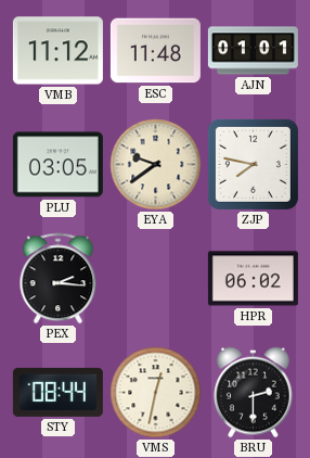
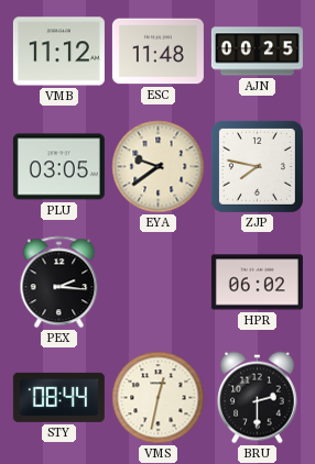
AJN: 01:01 -> 00:25 (257, 52)
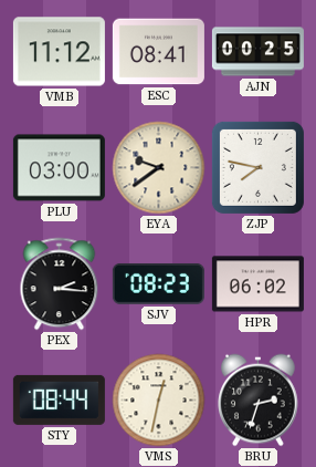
ESC: 11:48 -> 08:41 (158, 52)
PLU: 03:05 -> 03:00 (59, 168)
SJV: none -> 08:23 (158, 283)
BRU: 2:30 -> 2:33 (259, 401)
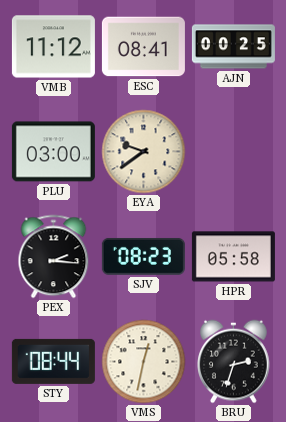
ZJP: 7:47 -> none (257, 167)
HPR: 06:02 -> 05:58 (233, 257)
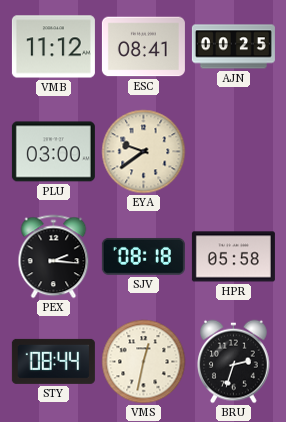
SJV: 08:23 -> 08:18 (143, 256)
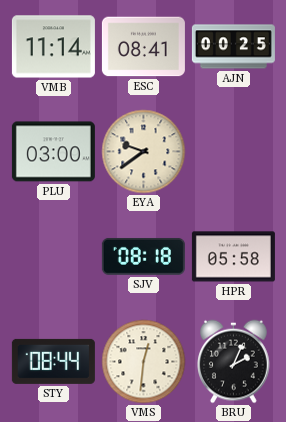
VMB: 11:12 -> 11:14 (53, 47)
PEX: 2:16 -> none (54, 257)
VMS: 12:32 -> 12:31 (144, 362)
BRU: 2:33 -> 2:04 (234, 362)
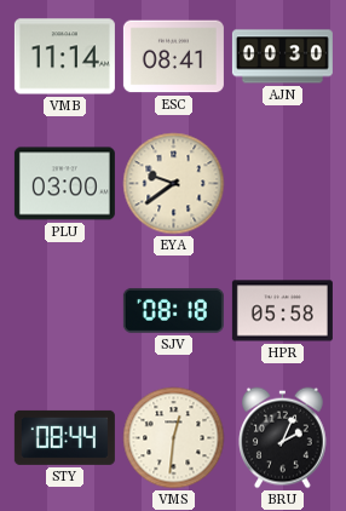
AJN: 00:25 -> 00:30 (282, 57)
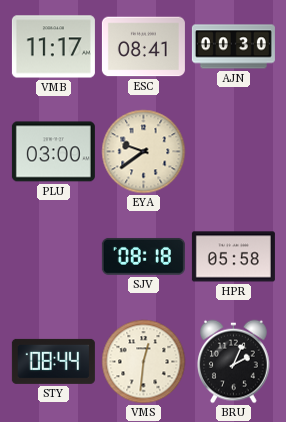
VMB: 11:14 -> 11:17 (53, 47)
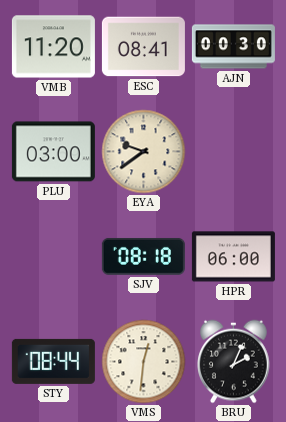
VMB: 11:17 -> 11:20 (53, 47)
HPR: 05:58 -> 06:00 (233, 257)
